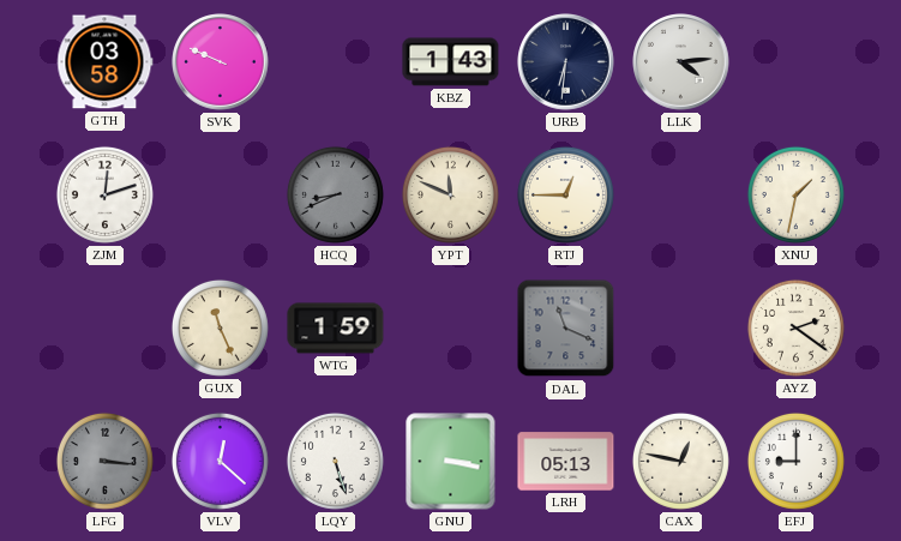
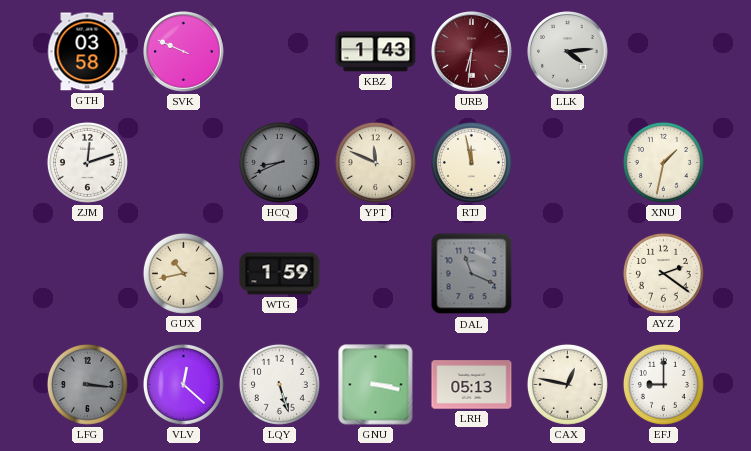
URB dial: navy -> burgundy (472, 52)
RTJ: 12:45 -> 11:58 (471, 162)
GUX: 11:26 -> 10:43 (183, 273)
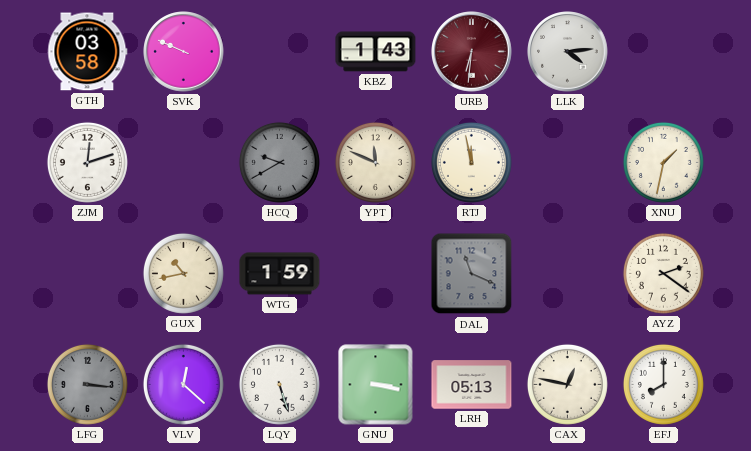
HCQ: 8:41 -> 9:40 (279, 162)
EFJ: 9:00 -> 8:00 (663, 384)
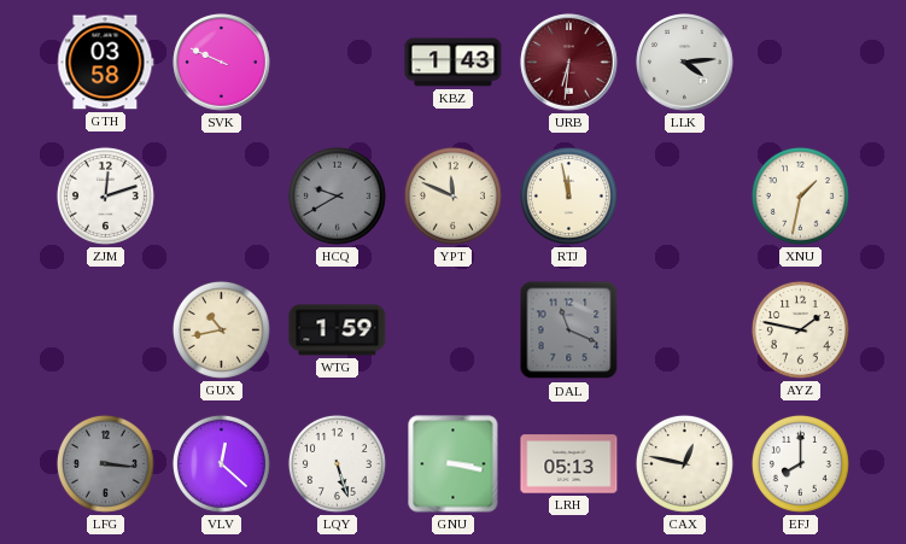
AYZ: 2:21 -> 1:47 (800, 329)
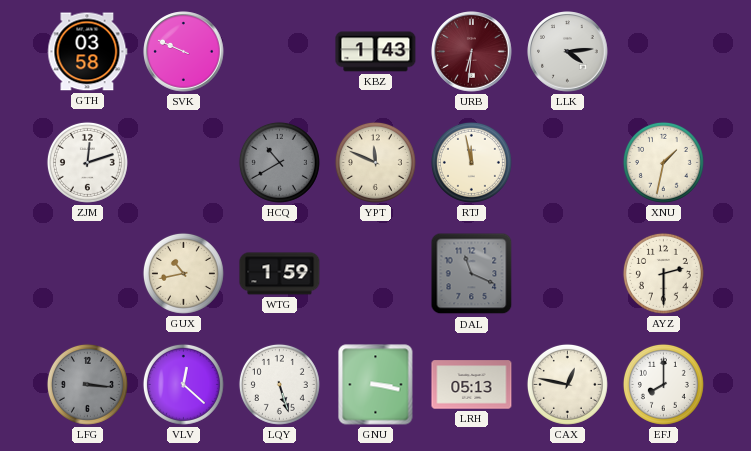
HCQ: 9:40 -> 10:40 (279, 162)
AYZ: 1:47 -> 2:30 (663, 273)
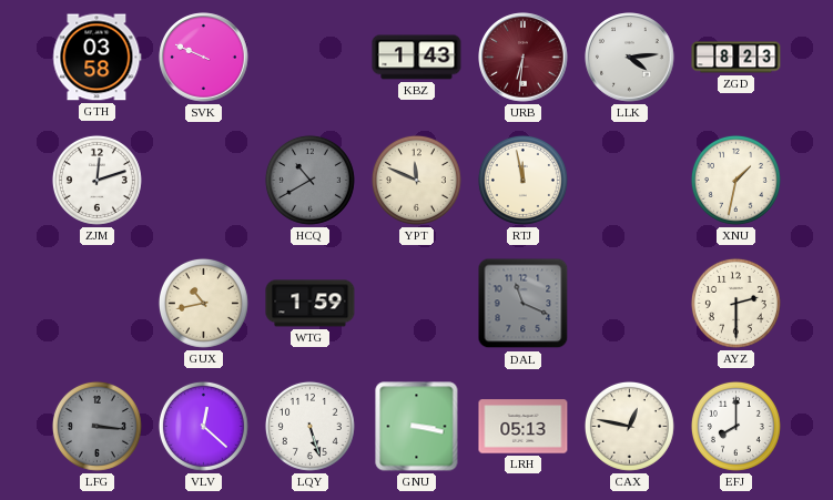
ZGD: none -> 8:23 (737, 58)
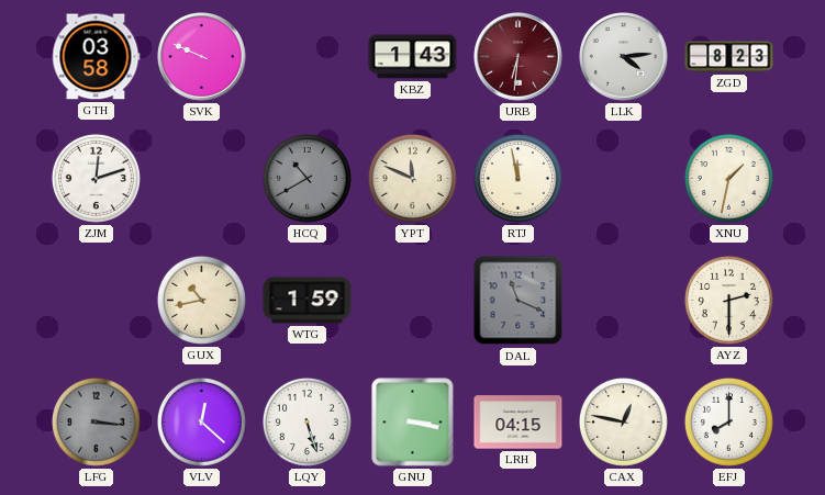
LRH: 05:13 -> 04:15 (519, 423)
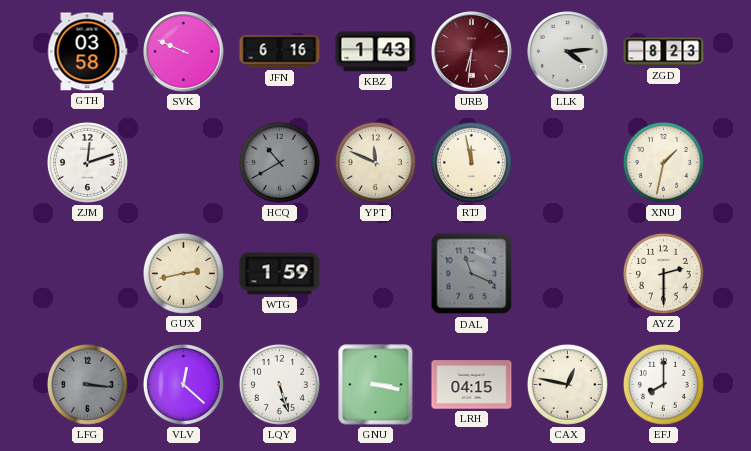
JFN: none -> 6:16 (280, 52)
GUX: 10:43 -> 2:43 (183, 273)
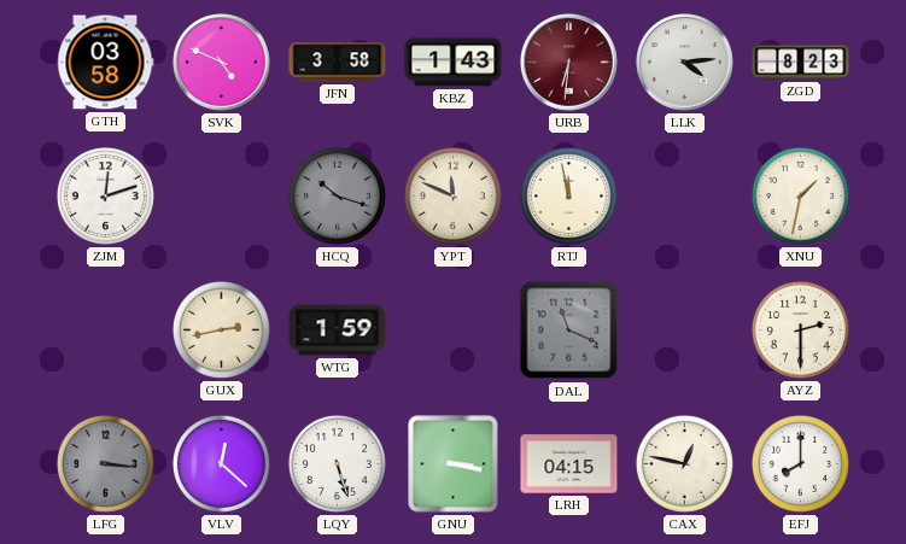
SVK: 9:49 -> 4:49 (222, 63)
JFN: 6:16 -> 3:58 (338, 63)
HCQ: 10:40 -> 10:18 (337, 195)
